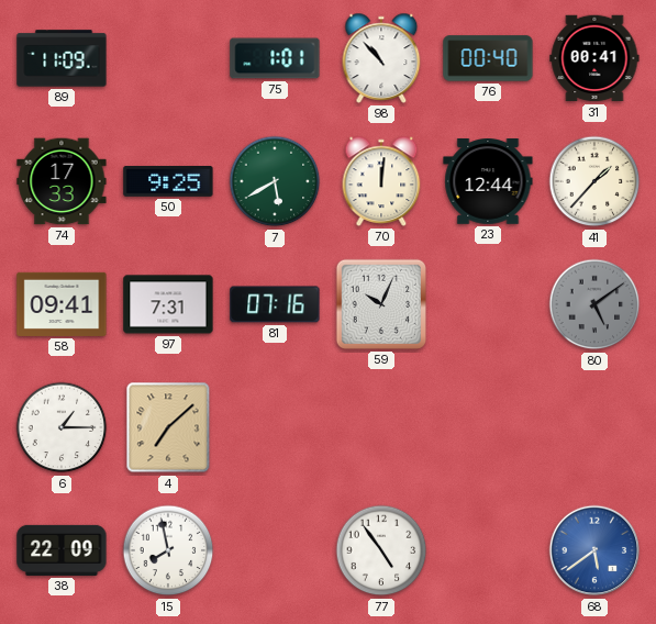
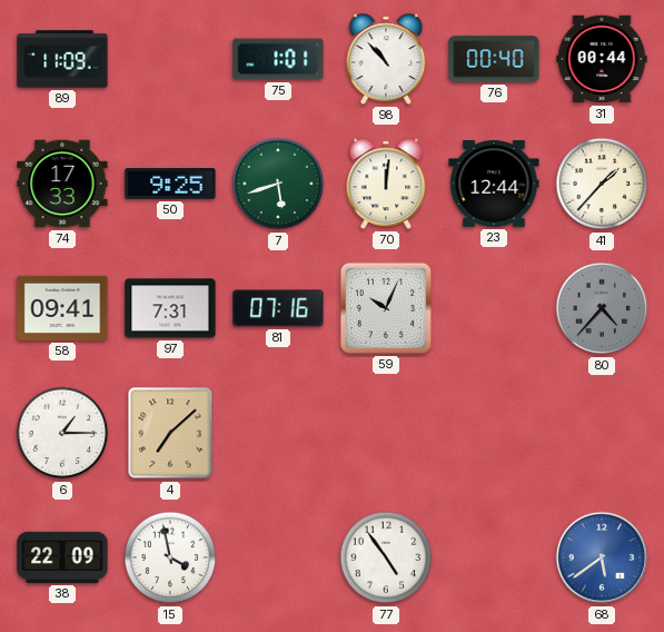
31: 00:41 -> 00:44 (602, 59)
7: 5:40 -> 5:42 (278, 184)
80: 5:09 -> 4:37 (602, 308)
15: 7:58 -> 3:58 (170, 557)
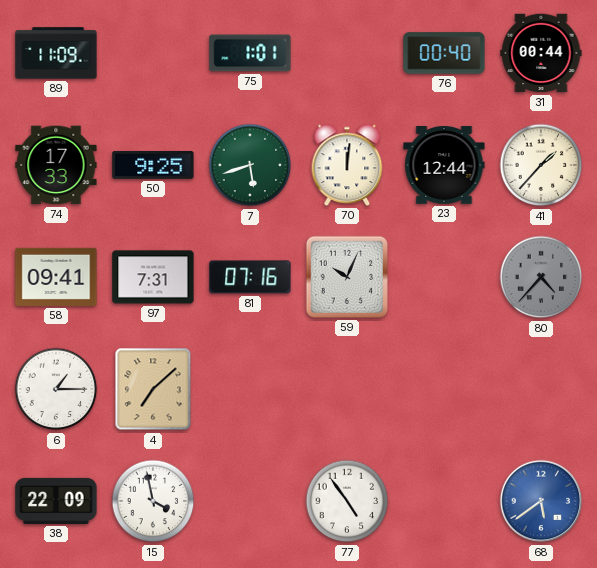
98: 10:53 -> none (386, 59)
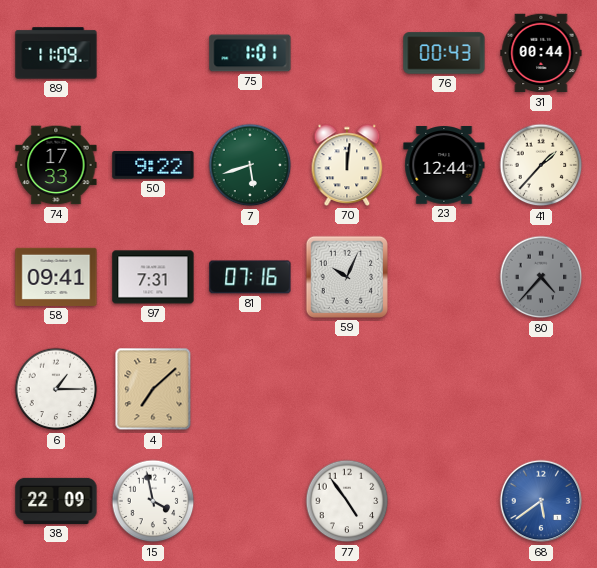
76: 00:40 -> 00:43 (444, 53)
50: 9:25 -> 9:22 (153, 166)
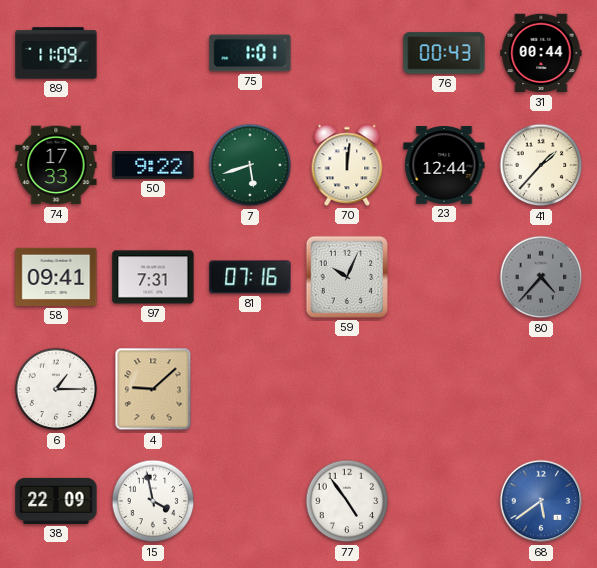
4: 7:08 -> 9:08 (153, 389)
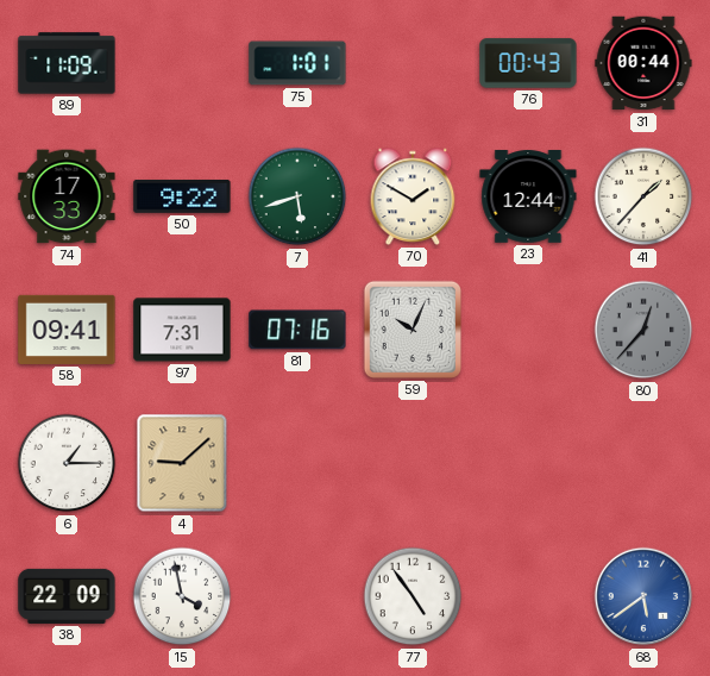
70: 12:01 -> 1:50 (413, 196)
80: 4:37 -> 12:37 (643, 330)
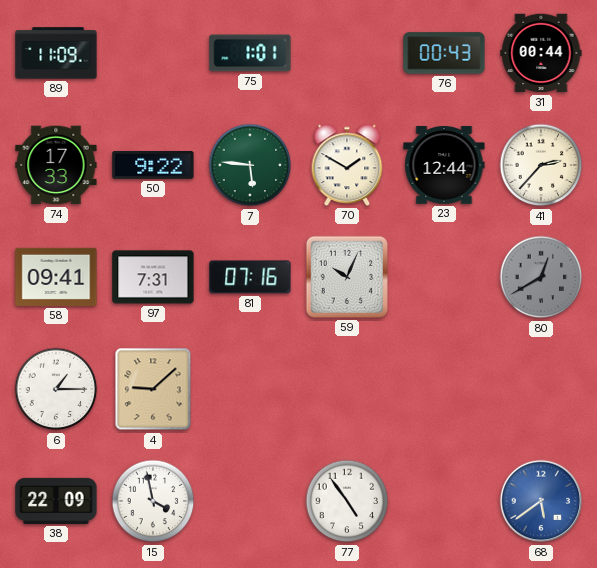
7: 5:42 -> 5:46 (250, 165)
41: 1:37 -> 2:37 (541, 165)
80: 12:37 -> 12:40 (541, 277)
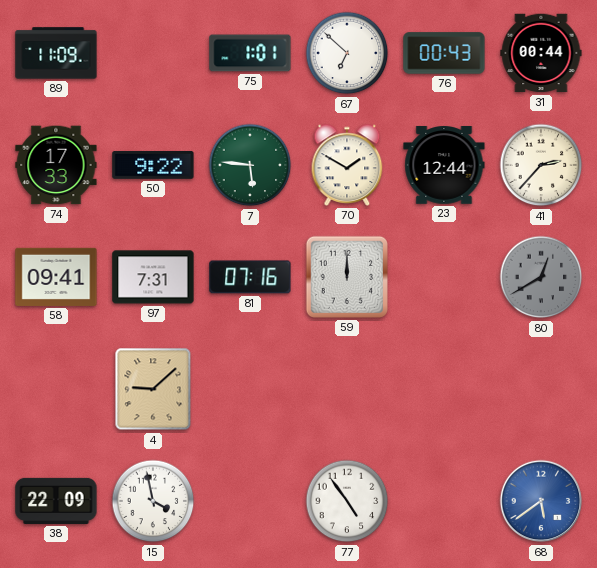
67: none -> 6:52 (347, 53)
59: 10:04 -> 12:00 (347, 277)
6: 1:15 -> none (56, 389)
